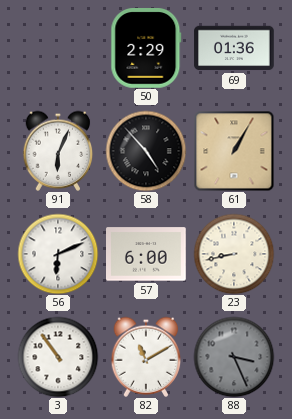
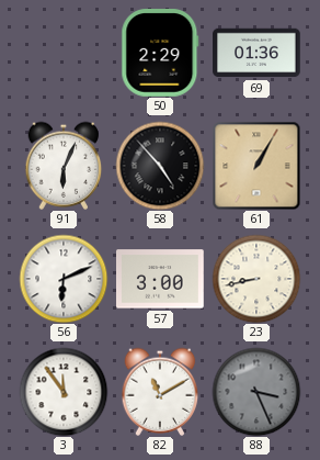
57: 6:00 -> 3:00 (161, 279)
3: 10:54 -> 11:54 (64, 392)
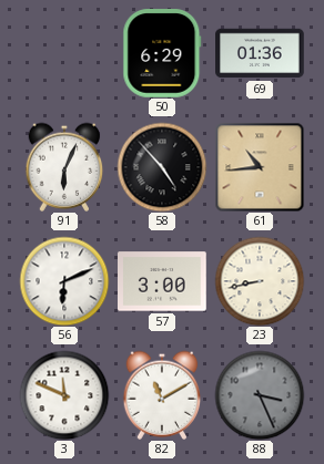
50: 2:29 -> 6:29 (162, 54)
61: 1:05 -> 10:44 (260, 167)
3: 11:54 -> 11:49 (64, 395)
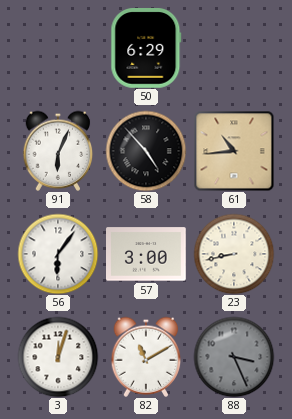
69: 01:36 -> none (260, 53)
56: 6:11 -> 6:06 (58, 254)
3: 11:49 -> 12:03 (58, 357)
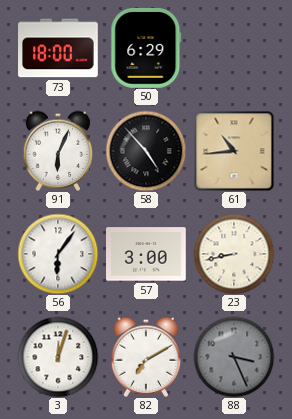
73: none -> 18:00 (58, 48)
82: 11:10 -> 7:10 (146, 357)
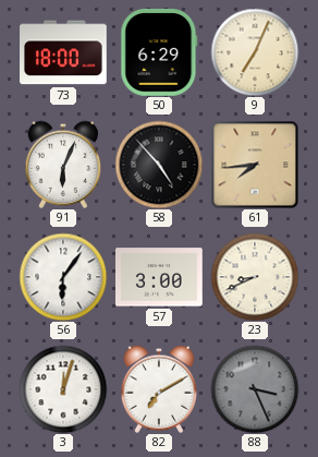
9: none -> 7:04 (255, 52)
61: 10:44 -> 7:44 (255, 165)
23: 8:43 -> 8:41 (255, 277)
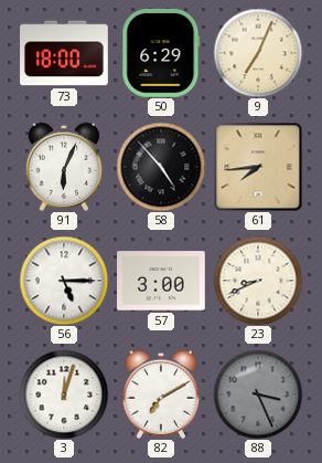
56: 6:06 -> 5:15 (64, 281)
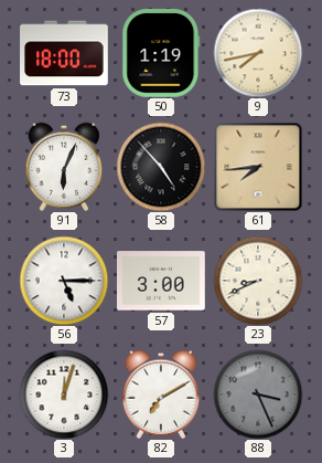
50: 6:29 -> 1:19 (161, 54)
9: 7:04 -> 7:43 (258, 53)
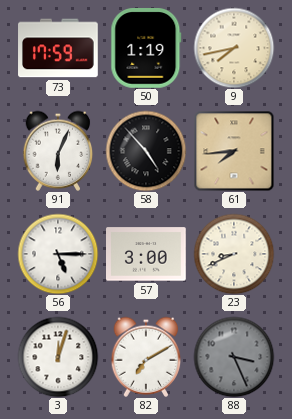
73: 18:00 -> 17:59 (58, 48)
